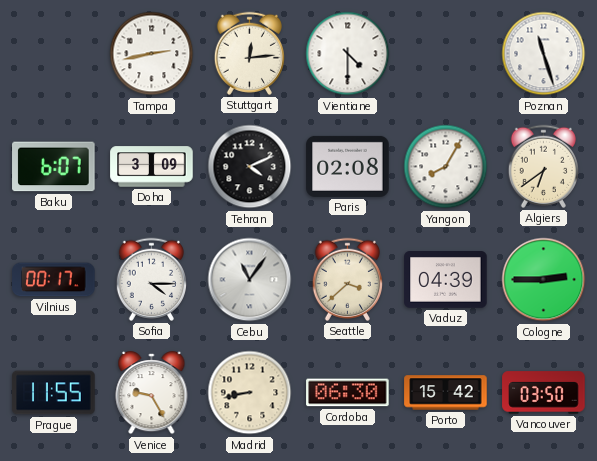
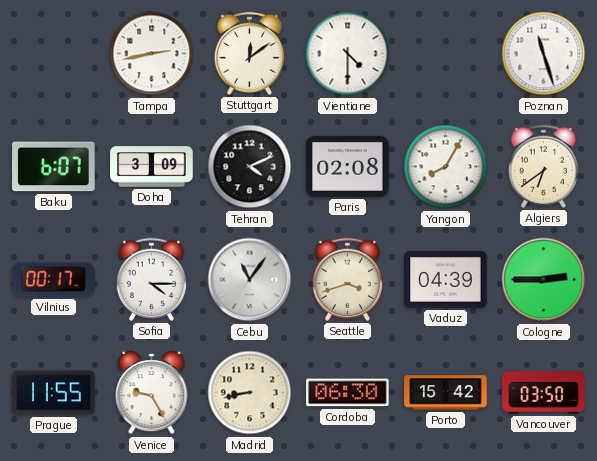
Stuttgart: 12:14 -> 12:09 (249, 53)
Seattle: 3:38 -> 3:42 (347, 279)
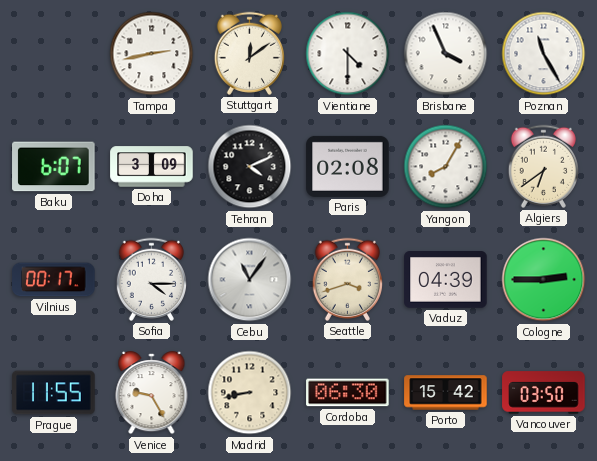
Brisbane: none -> 3:56 (446, 54)
Poznan: 11:27 -> 11:25 (544, 54)
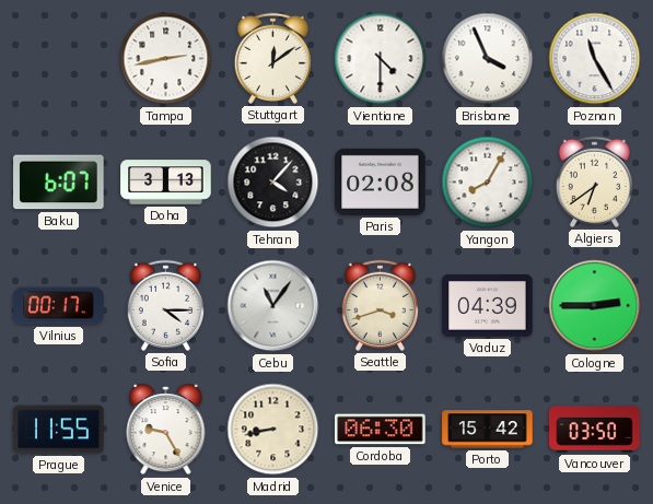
Doha: 3:09 -> 3:13 (166, 183)
Tehran: 4:11 -> 4:07 (273, 183)
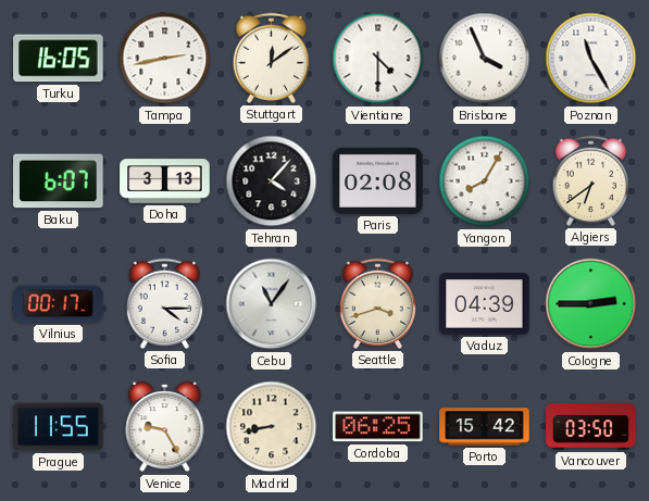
Turku: none -> 16:05 (59, 59)
Cordoba: 06:30 -> 06:25 (378, 427)
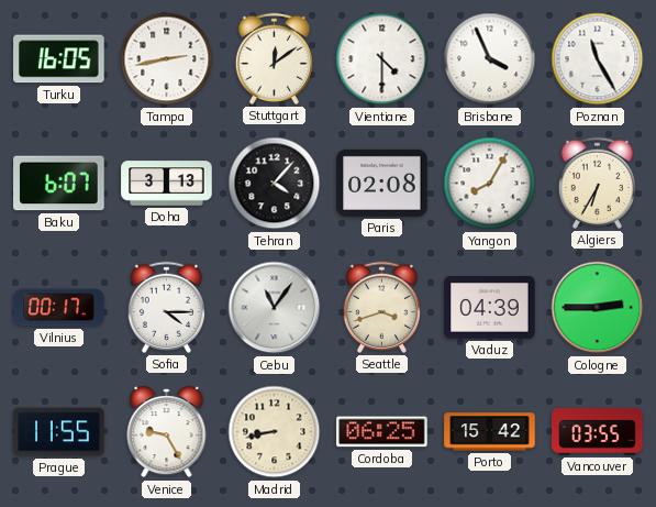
Algiers: 6:39 -> 6:35 (597, 183)
Vancouver: 03:50 -> 03:55 (598, 432)
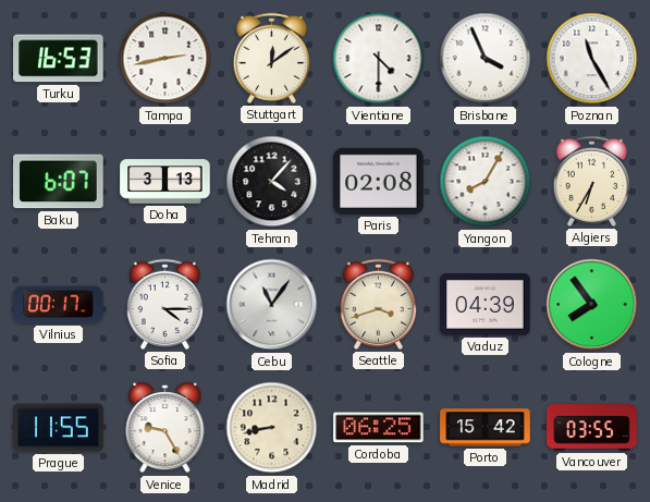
Turku: 16:05 -> 16:53 (59, 59)
Cologne: 2:45 -> 7:54 (592, 305)
